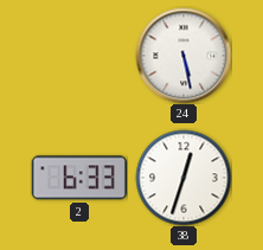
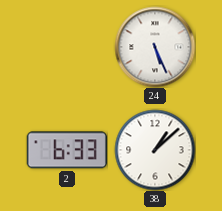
24: 5:28 -> 5:26 (155, 47)
38: 12:33 -> 1:08 (155, 150)
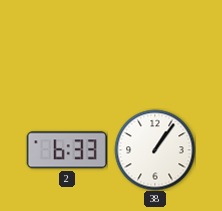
24: 5:26 -> none (155, 47)
38: 1:08 -> 1:06 (155, 150)
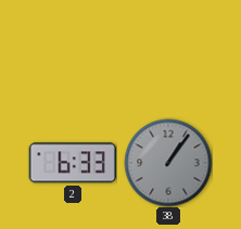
38 dial: white -> grey (168, 163)
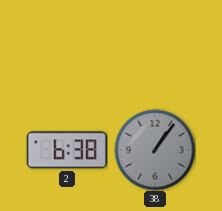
2: 6:33 -> 6:38 (67, 150)
